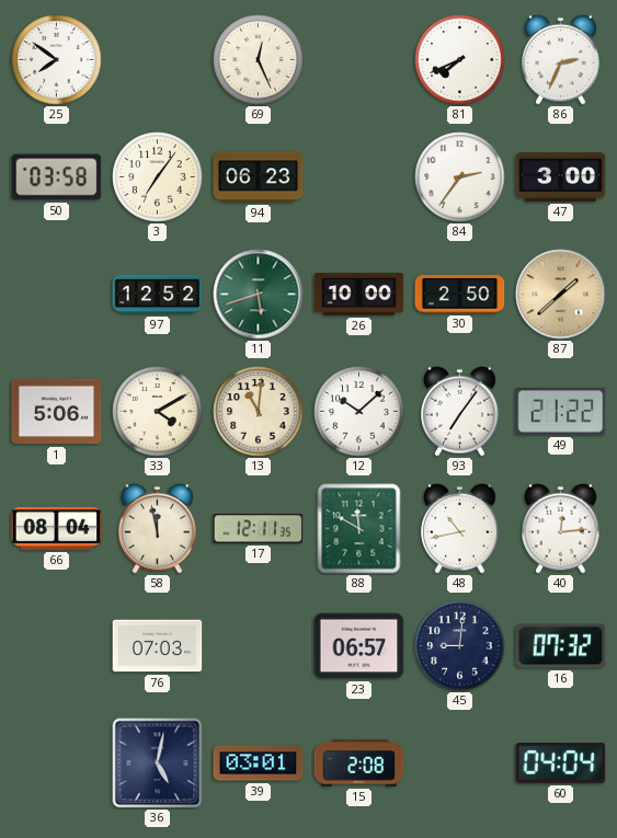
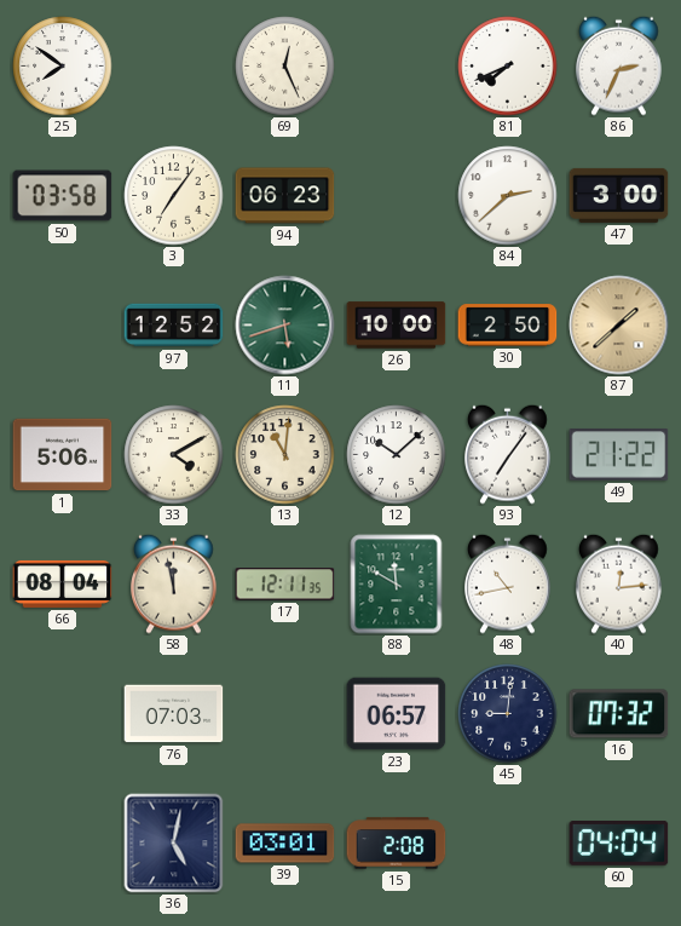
84: 2:36 -> 2:38 (508, 196)
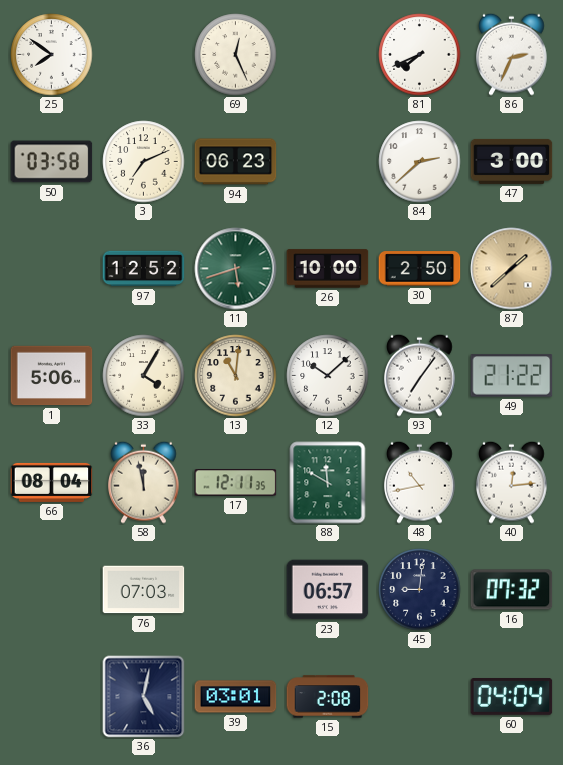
3: 7:06 -> 7:11 (144, 162)
33: 4:10 -> 4:05 (144, 376)
